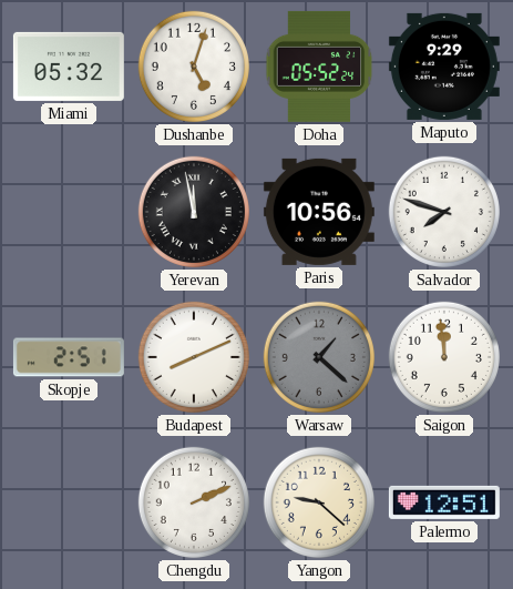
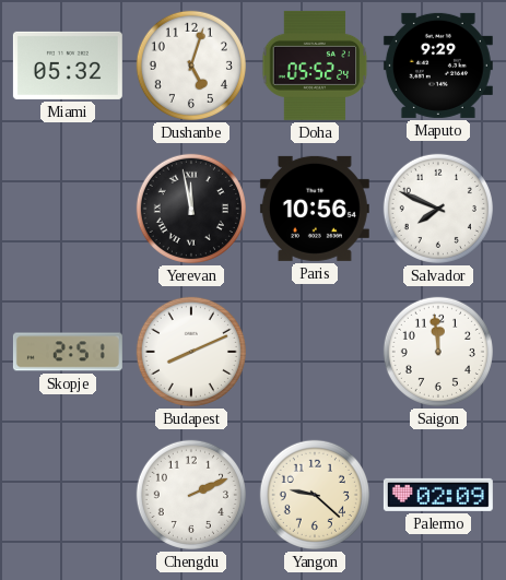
Salvador: 7:48 -> 7:49 (438, 209)
Warsaw: 1:22 -> none (319, 357)
Palermo: 12:51 -> 02:09 (438, 495)
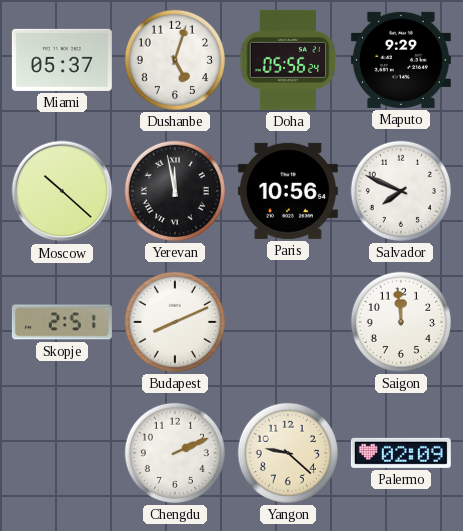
Miami: 05:32 -> 05:37 (62, 60)
Doha: 05:52 -> 05:56 (288, 60)
Moscow: none -> 10:22 (62, 191)
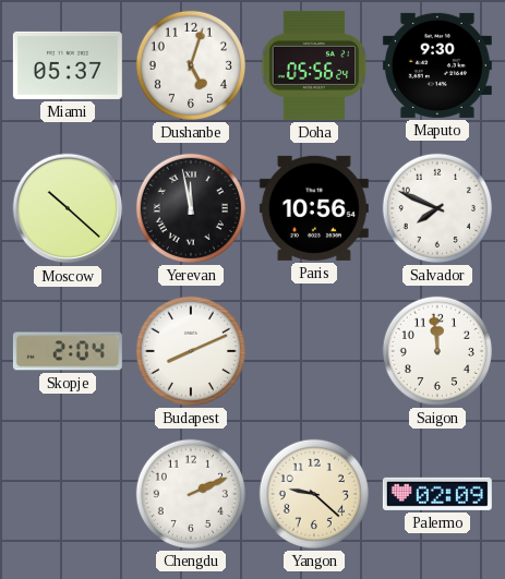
Maputo: 9:29 -> 9:30 (437, 65)
Skopje: 2:51 -> 2:04 (68, 351)
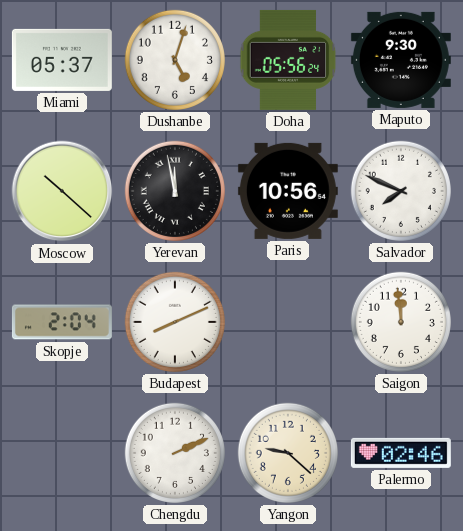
Palermo: 02:09 -> 02:46 (401, 453)
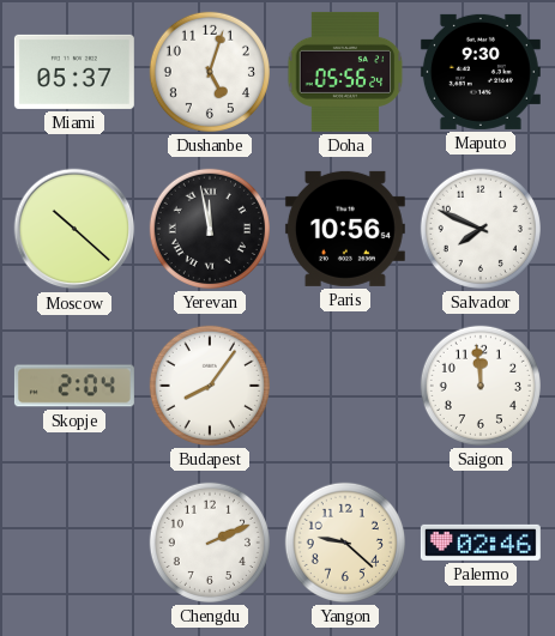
Budapest: 8:11 -> 8:06 (210, 386)
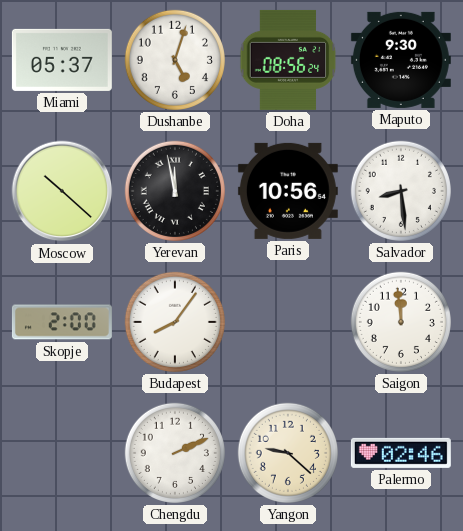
Doha: 05:56 -> 08:56 (288, 60)
Salvador: 7:49 -> 8:29 (401, 191)
Skopje: 2:04 -> 2:00 (62, 322)
